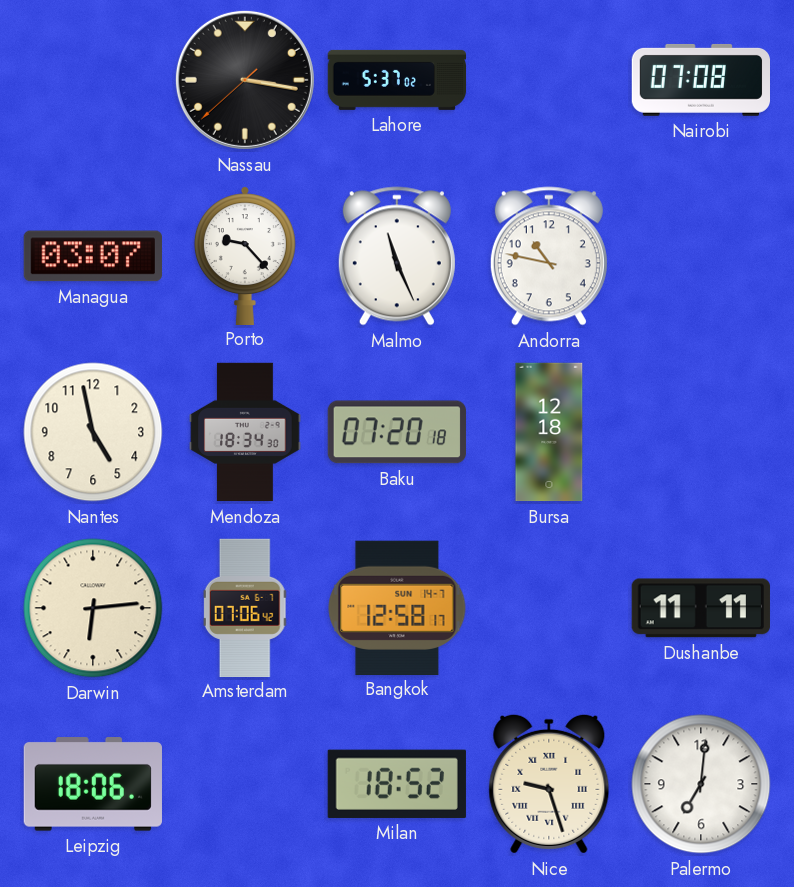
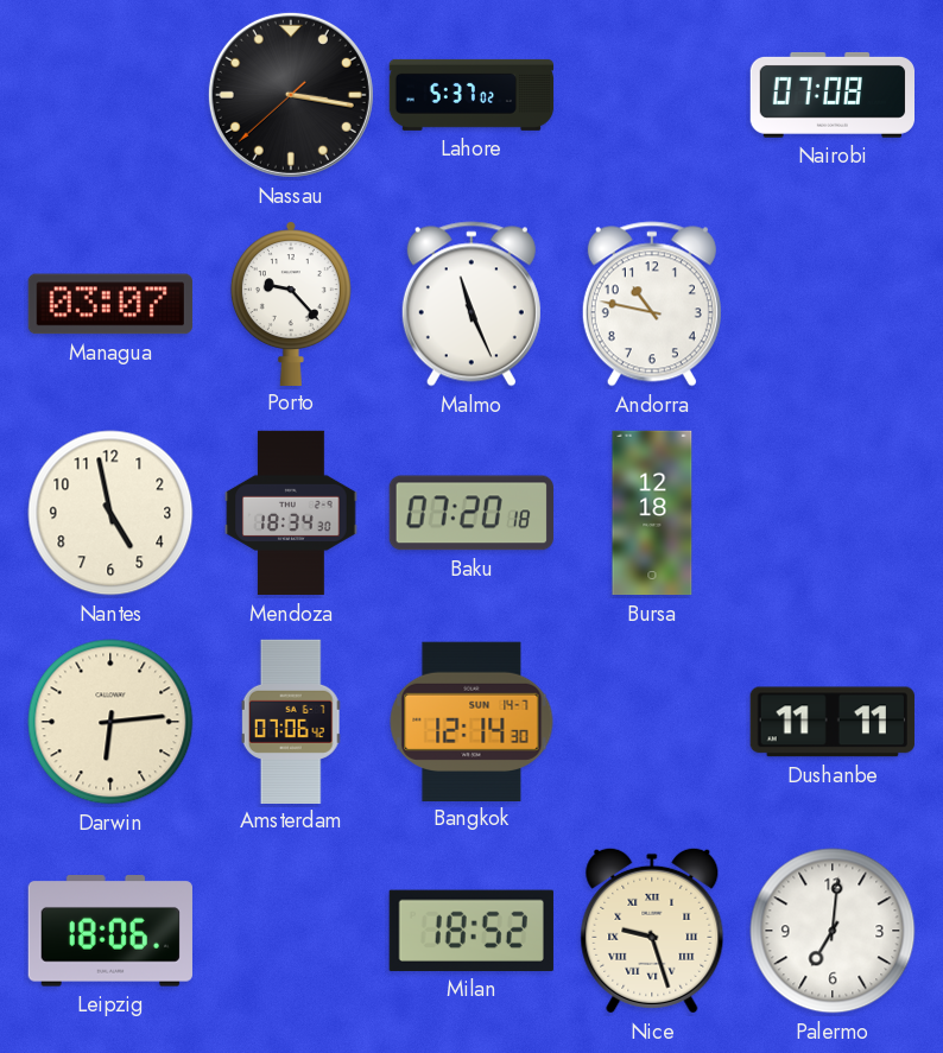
Bangkok: 12:58 -> 12:14 (471, 721)
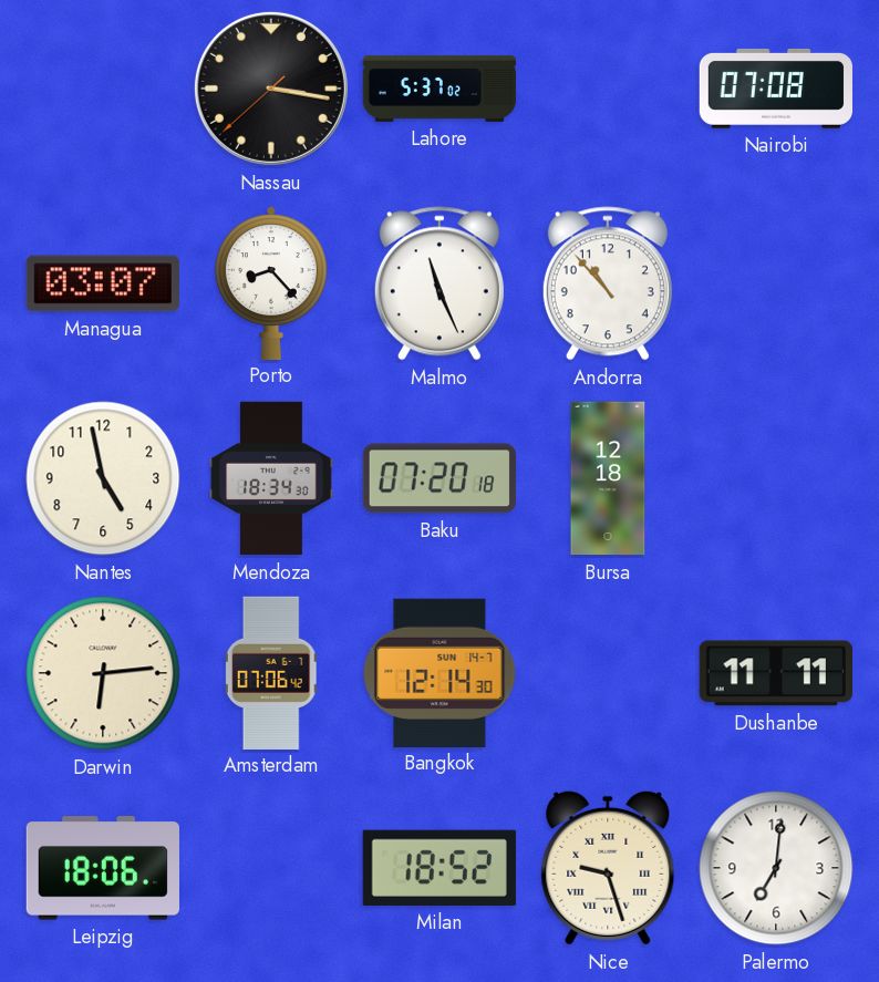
Porto: 9:23 -> 8:23 (271, 282)
Andorra: 10:47 -> 10:53 (608, 283)
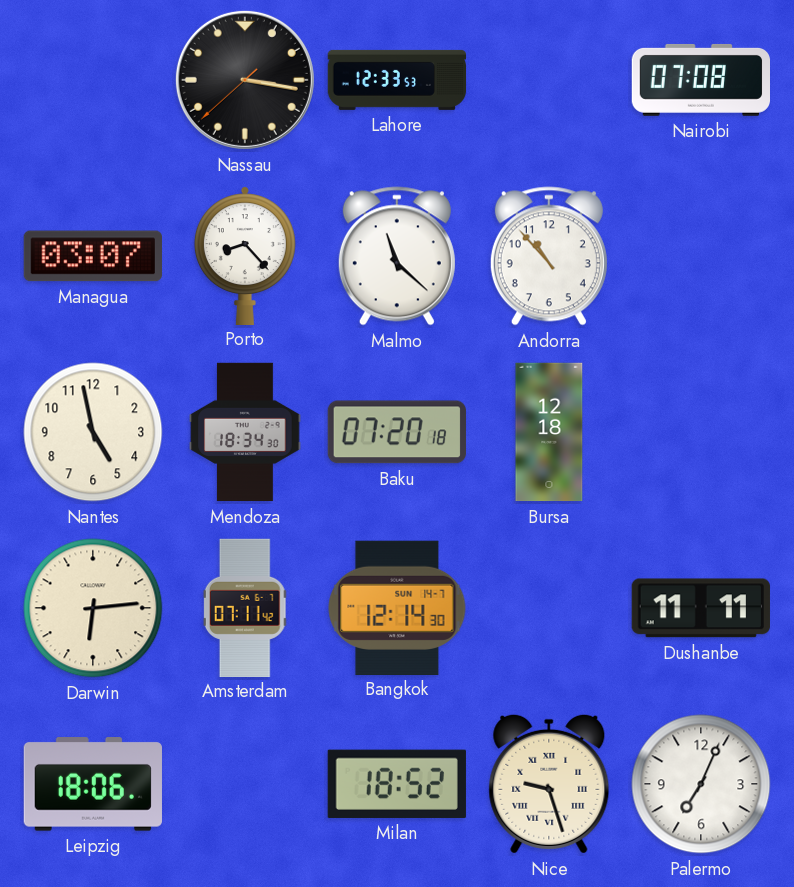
Lahore: 5:37 -> 12:33 (397, 80)
Malmo: 11:26 -> 11:22 (397, 256)
Amsterdam: 07:06 -> 07:11 (245, 607)
Palermo: 7:01 -> 7:04 (701, 784)
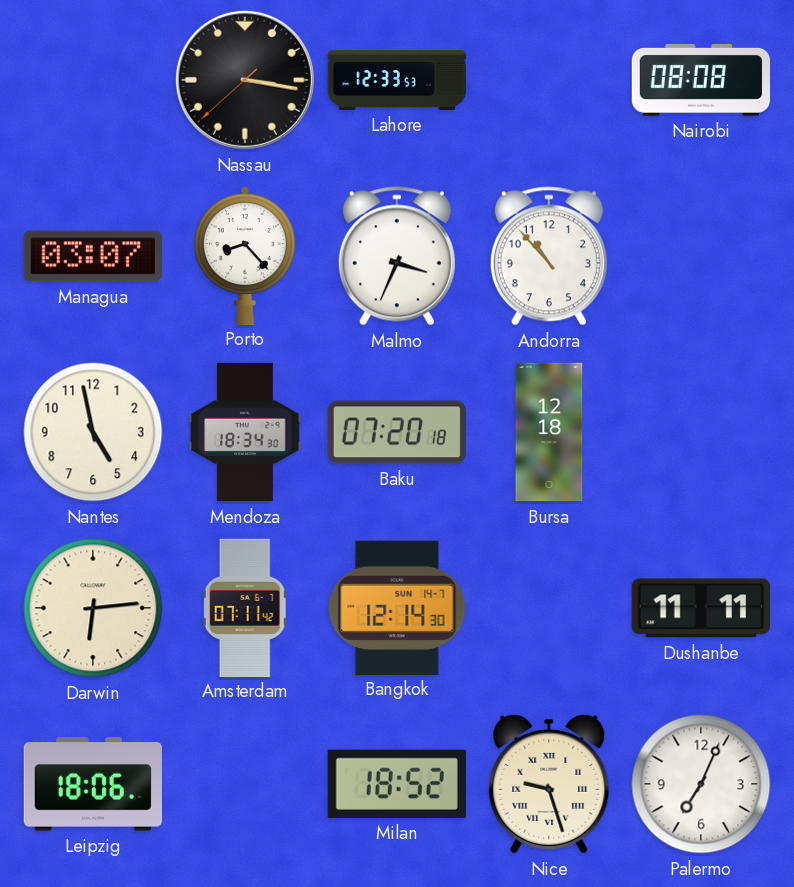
Nairobi: 07:08 -> 08:08 (700, 80)
Malmo: 11:22 -> 3:34 (397, 256)
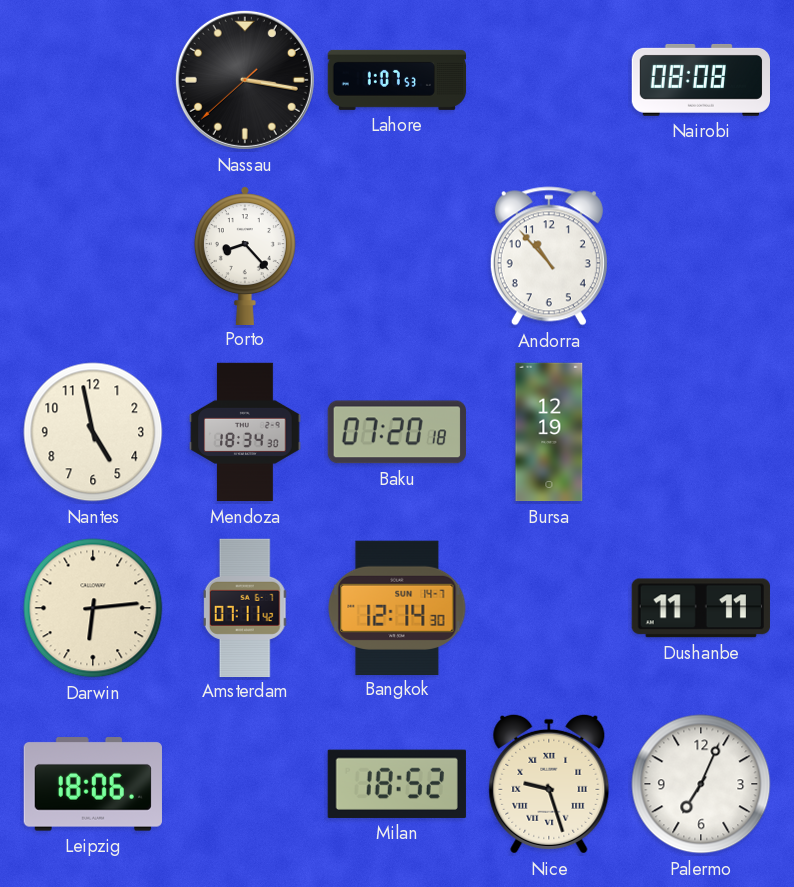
Lahore: 12:33 -> 1:07 (397, 80)
Managua: 03:07 -> none (93, 256)
Malmo: 3:34 -> none (397, 256)
Bursa: 12:18 -> 12:19 (549, 432)
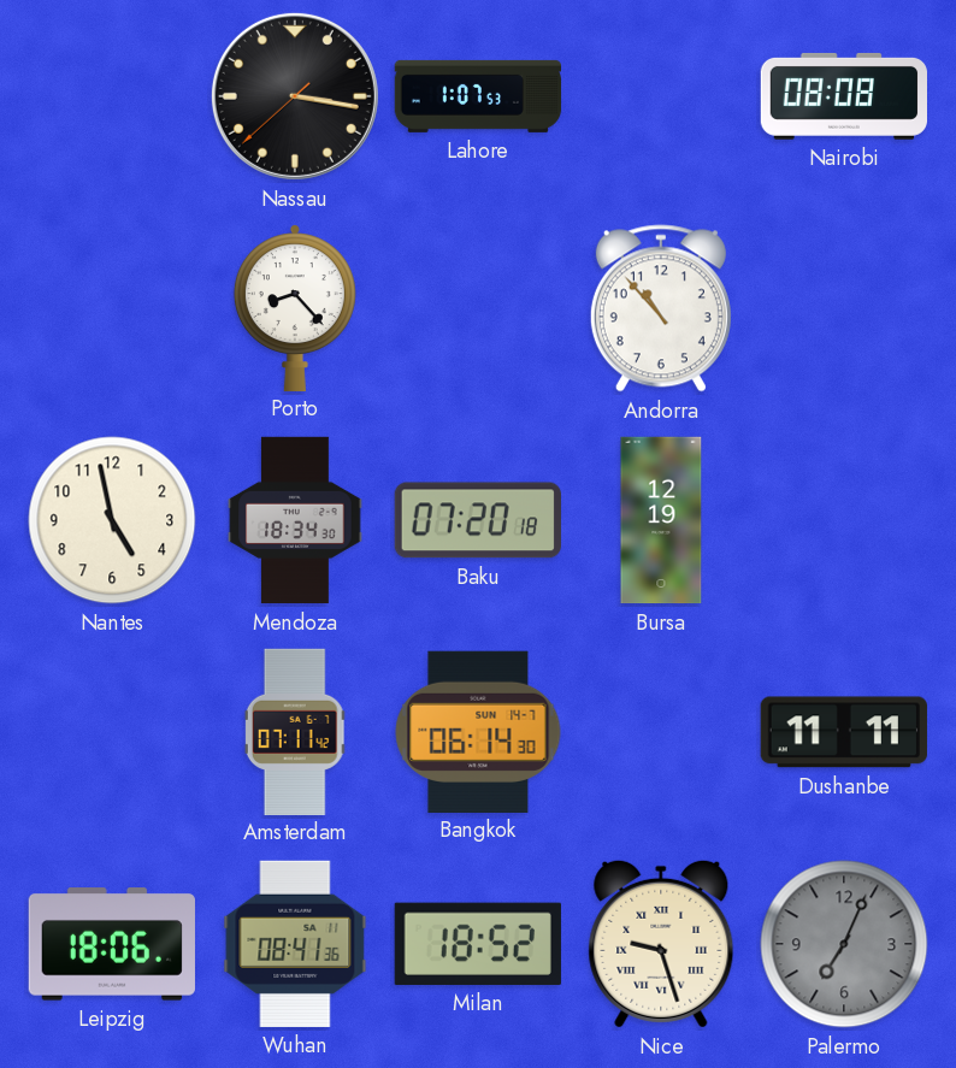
Darwin: 6:14 -> none (93, 608)
Bangkok: 12:14 -> 06:14 (478, 731)
Wuhan: none -> 08:41 (295, 944)
Palermo dial: white -> grey (844, 944)
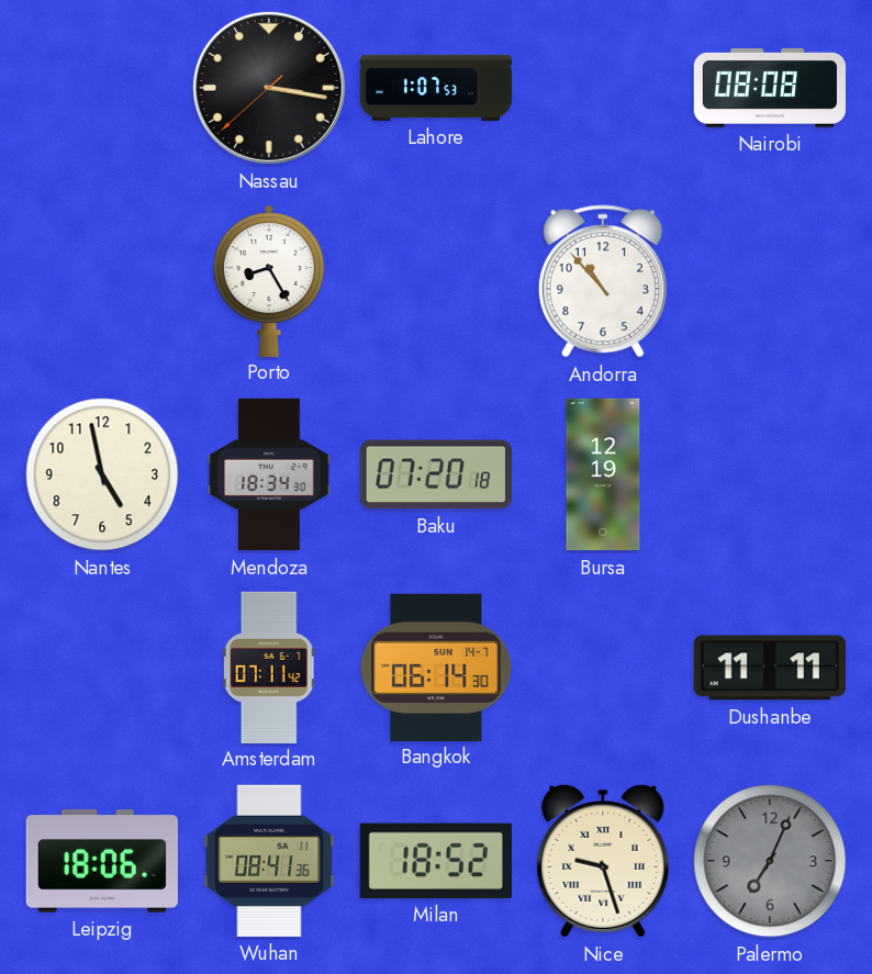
Porto: 8:23 -> 8:25 (269, 280)
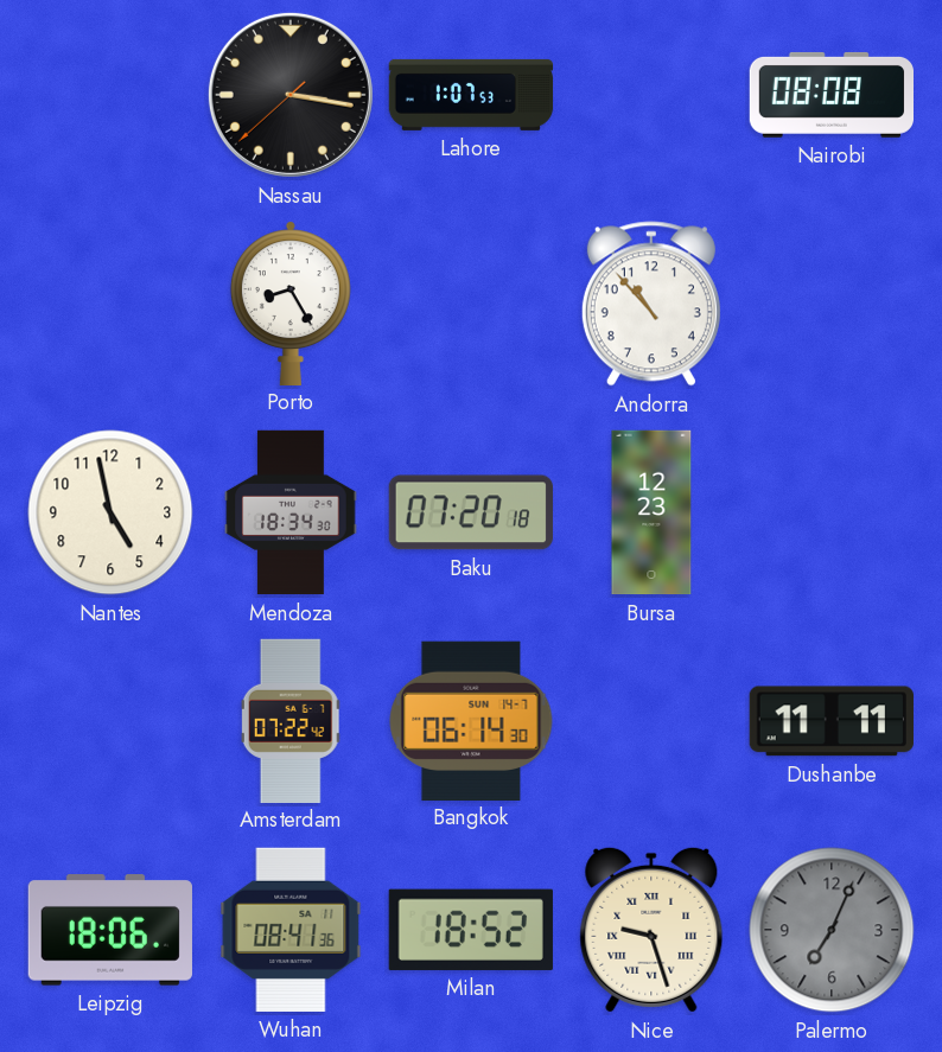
Bursa: 12:19 -> 12:23 (651, 512)
Amsterdam: 07:11 -> 07:22 (291, 720)
